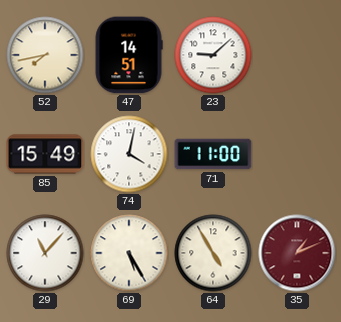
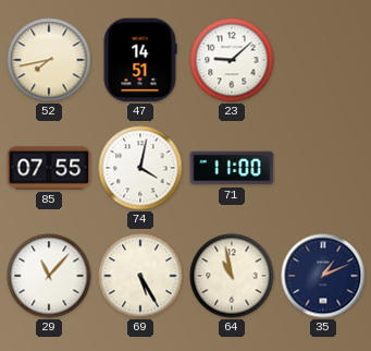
85: 15:49 -> 07:55 (49, 168)
64: 4:55 -> 10:58 (232, 276)
35 dial: burgundy -> navy (323, 276)
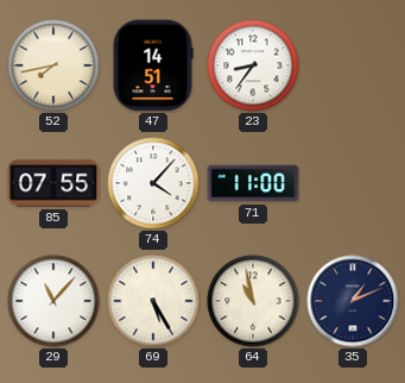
23: 9:08 -> 8:36 (253, 65)
74: 4:02 -> 4:07 (153, 183)
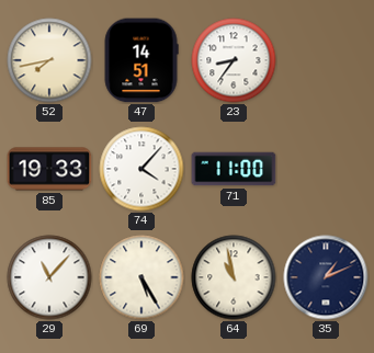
85: 07:55 -> 19:33 (49, 169)
